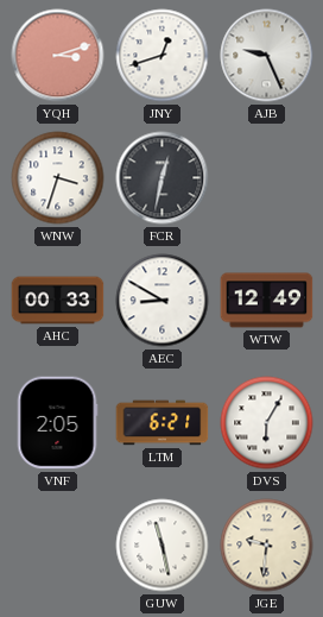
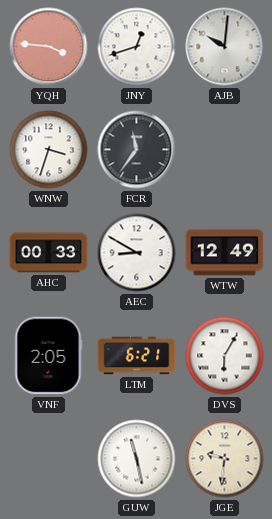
YQH: 3:12 -> 3:46 (49, 47)
AJB: 9:26 -> 10:01 (225, 47)
FCR: 12:32 -> 11:36 (137, 150)
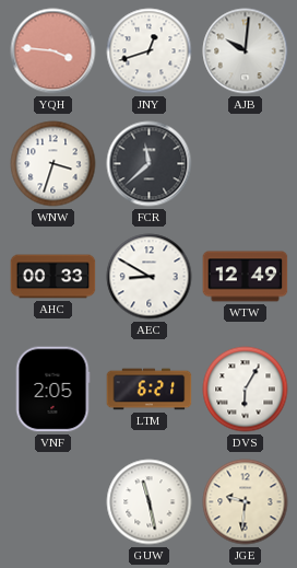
FCR: 11:36 -> 11:38 (150, 164)
